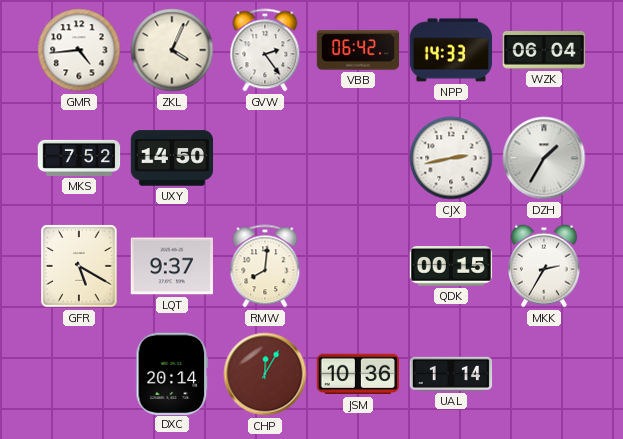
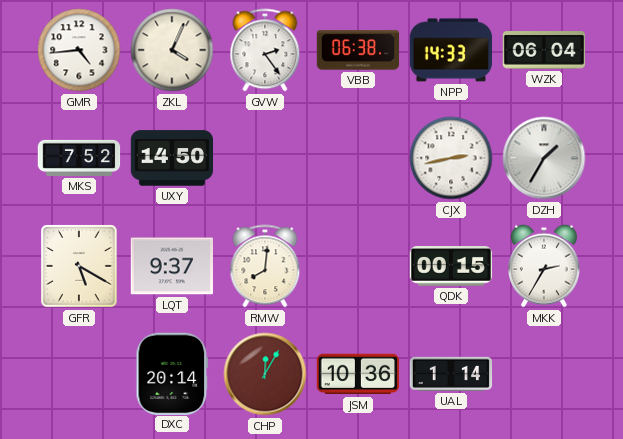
VBB: 06:42 -> 06:38 (358, 50)
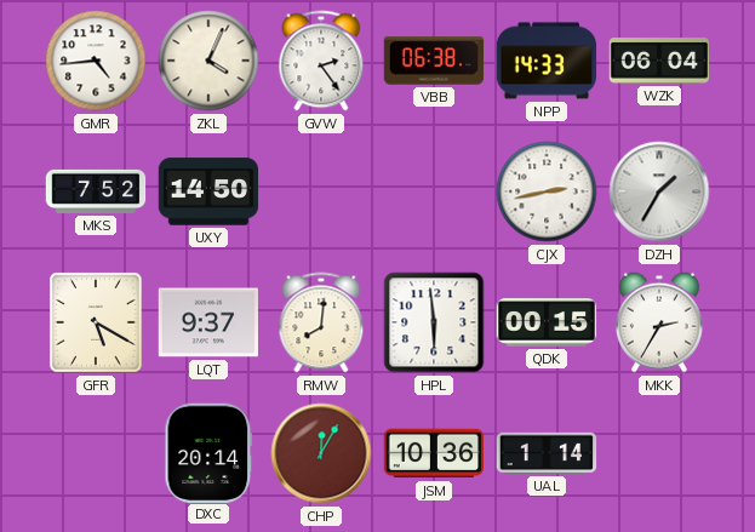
HPL: none -> 5:59 (434, 322)
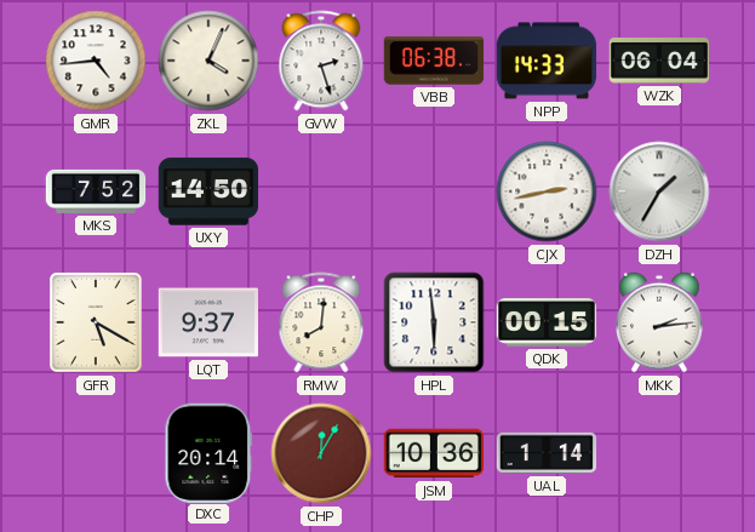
GVW: 2:24 -> 2:27 (321, 61)
MKK: 2:35 -> 2:14 (660, 322)
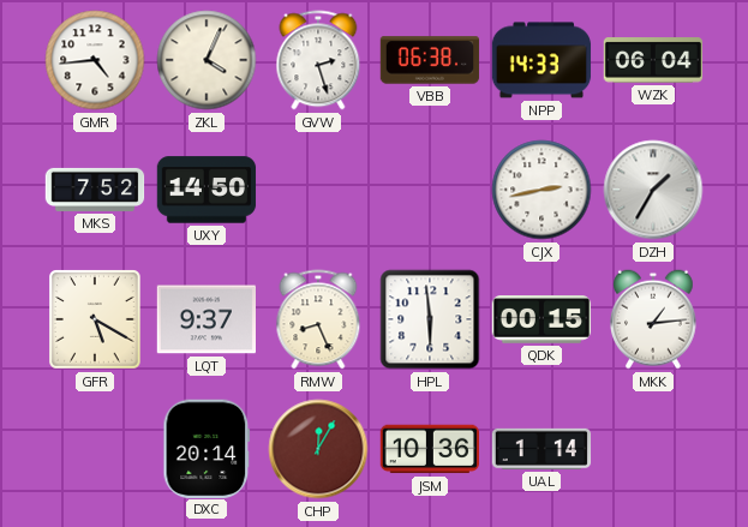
RMW: 8:01 -> 8:26 (318, 319)
MKK: 2:14 -> 1:14 (654, 319)
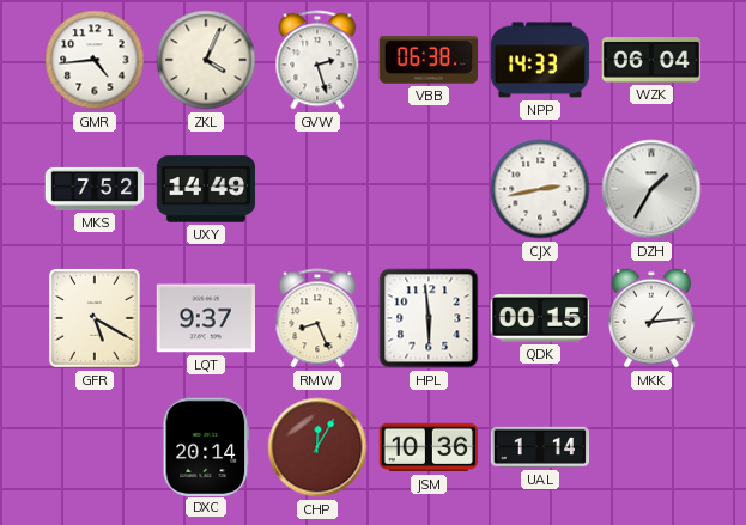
UXY: 14:50 -> 14:49 (206, 189)
